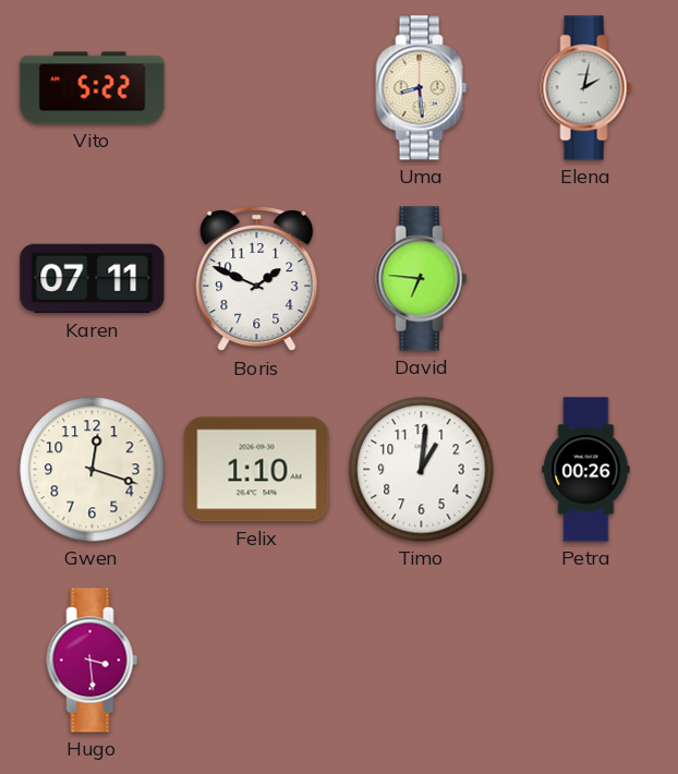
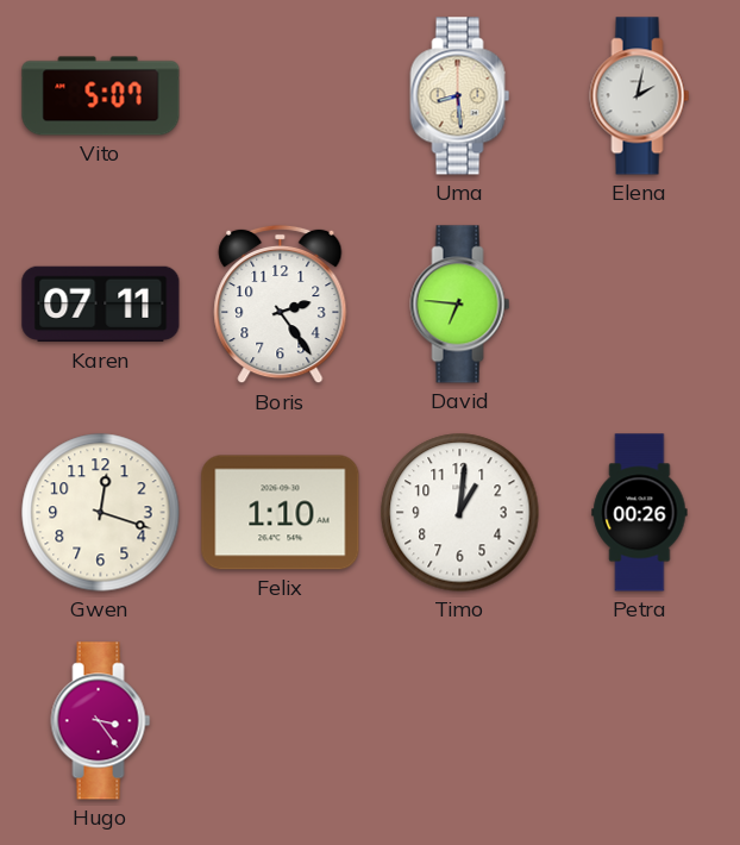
Vito: 5:22 -> 5:07 (101, 96)
Boris: 1:49 -> 2:24 (281, 305)
Hugo: 3:29 -> 3:24 (101, 721)
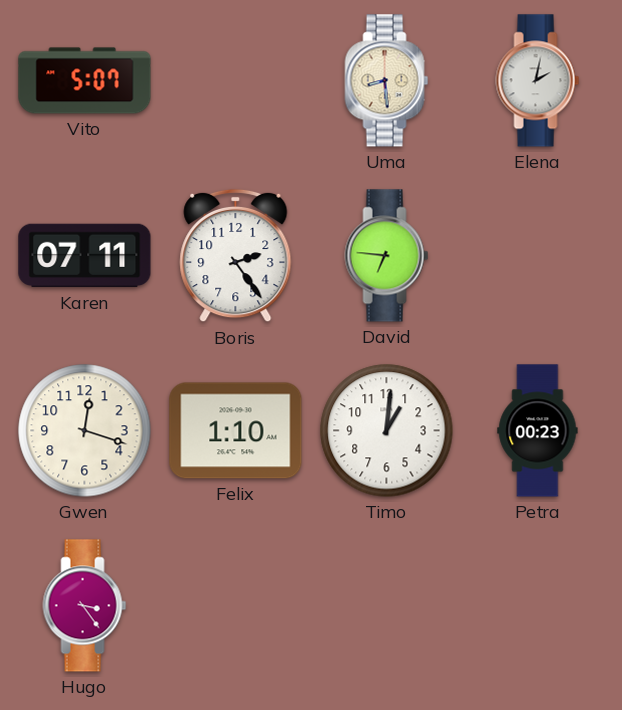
Petra: 00:26 -> 00:23 (538, 431)
